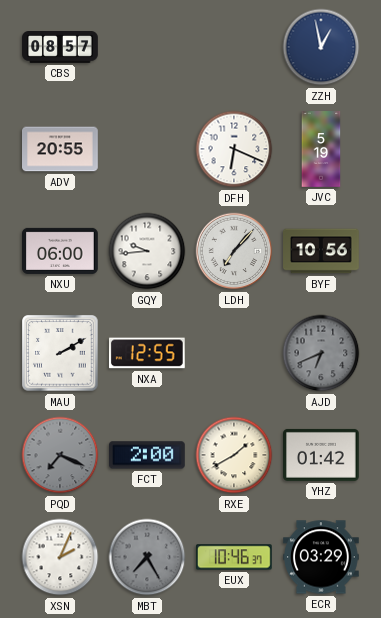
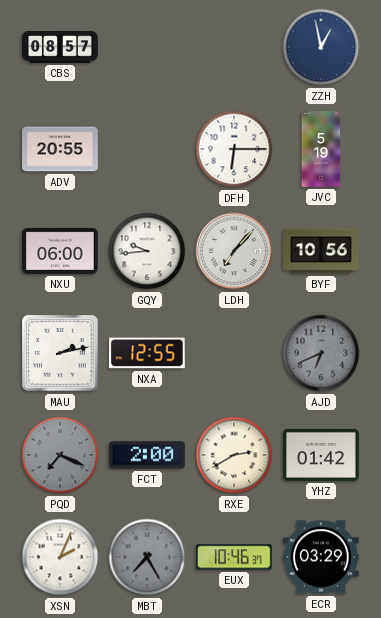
DFH: 6:19 -> 6:15 (234, 149)
MAU: 2:10 -> 2:13 (60, 353)
RXE: 1:40 -> 2:40 (234, 455)
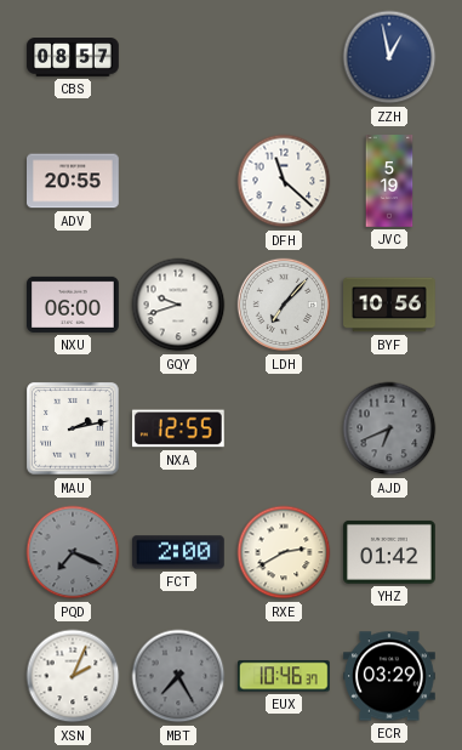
DFH: 6:15 -> 11:22 (284, 181)
GQY: 9:44 -> 9:42 (178, 305)
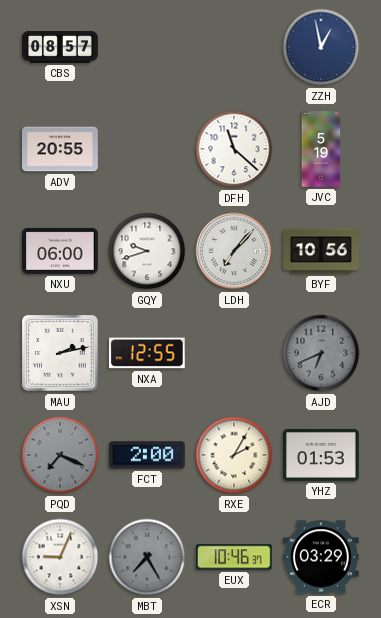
RXE: 2:40 -> 2:05 (234, 455)
YHZ: 01:42 -> 01:53 (322, 455)
XSN: 2:04 -> 9:04 (60, 557)
